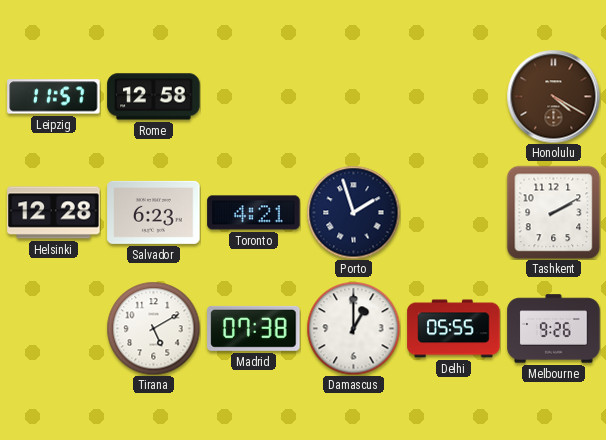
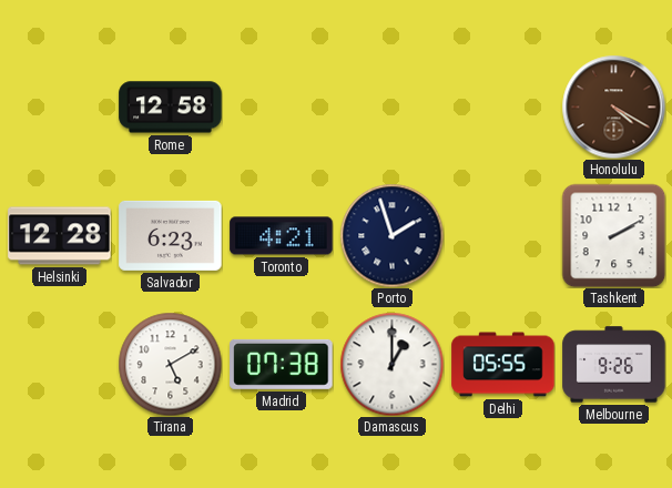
Leipzig: 11:57 -> none (54, 97)
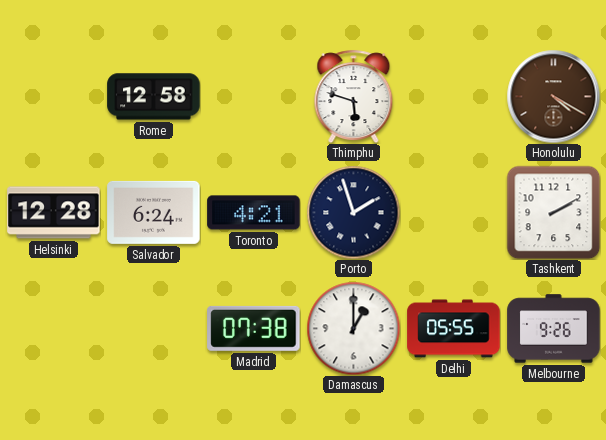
Thimphu: none -> 5:48 (354, 96)
Salvador: 6:23 -> 6:24 (154, 212)
Tirana: 5:10 -> none (170, 364)
